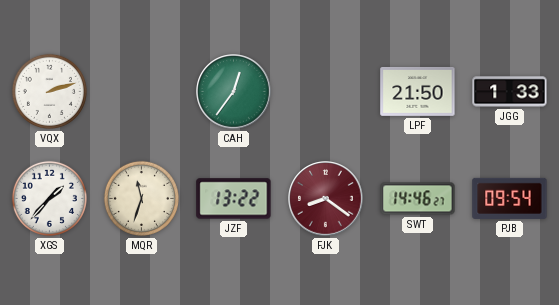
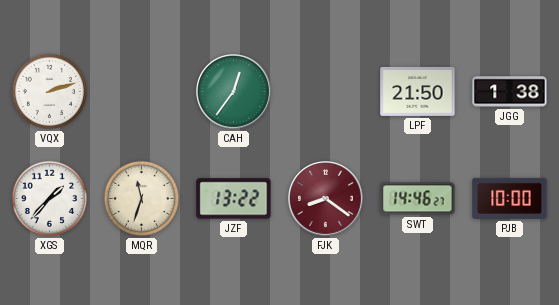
JGG: 1:33 -> 1:38 (510, 92)
PJB: 09:54 -> 10:00 (510, 198)
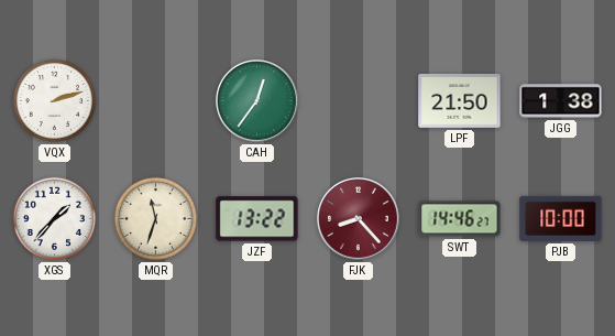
FJK: 8:21 -> 8:23 (359, 219)
